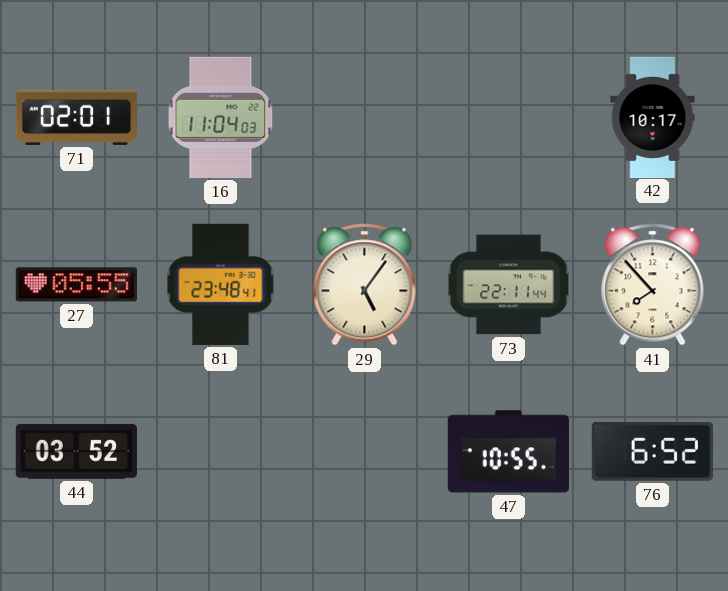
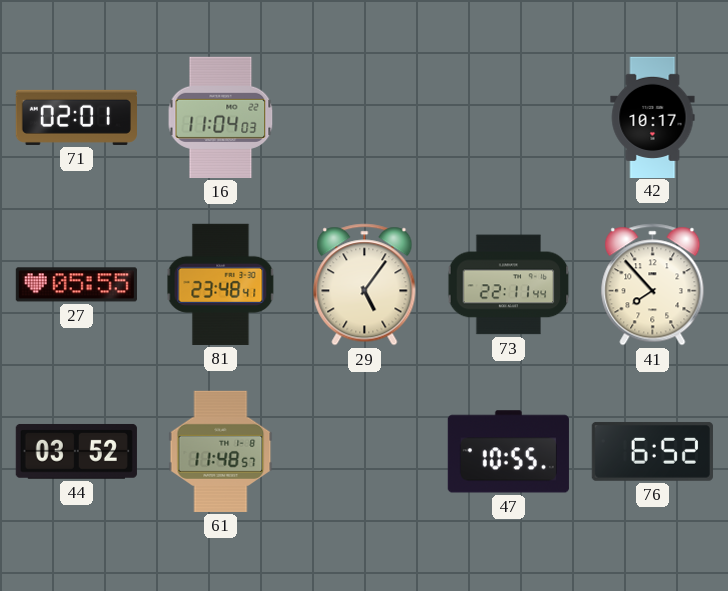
61: none -> 11:48 (221, 451)
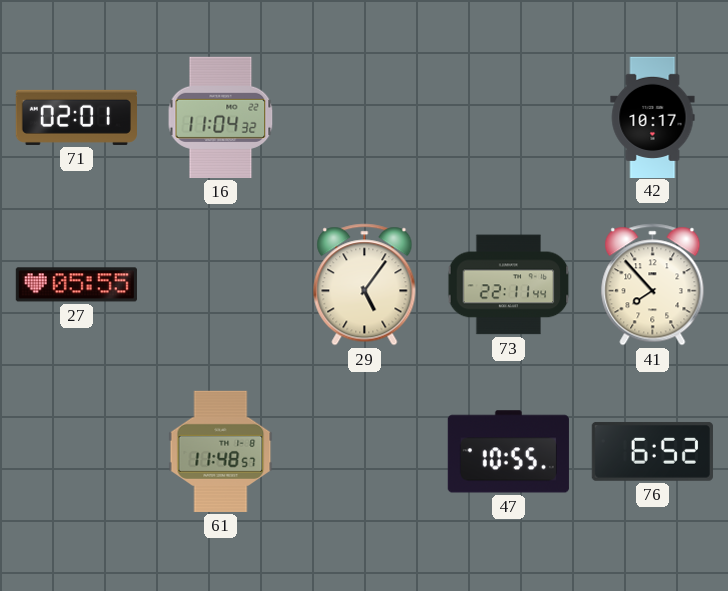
16: 11:04:03 -> 11:04:32 (221, 117)
81: 23:48 -> none (221, 284)
44: 03:52 -> none (76, 452)
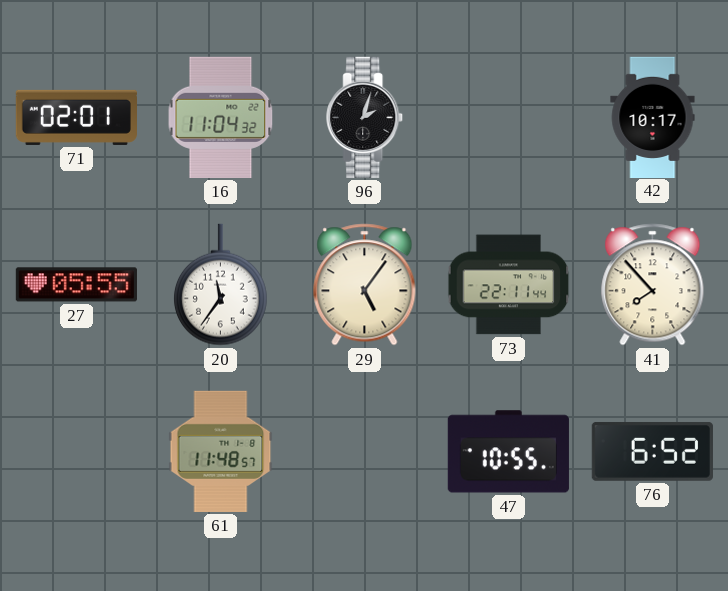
96: none -> 2:03 (365, 117)
20: none -> 11:36 (220, 285)
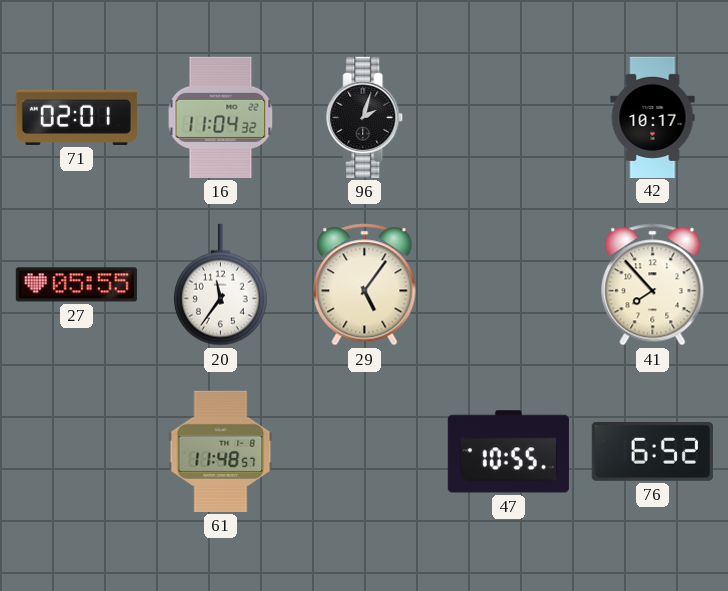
73: 22:11 -> none (509, 285)
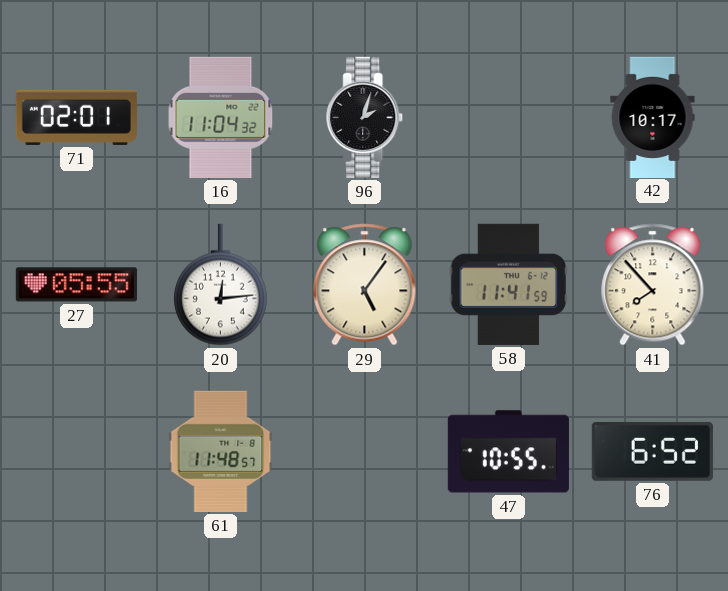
20: 11:36 -> 12:14 (220, 285)
58: none -> 11:41 (509, 284)
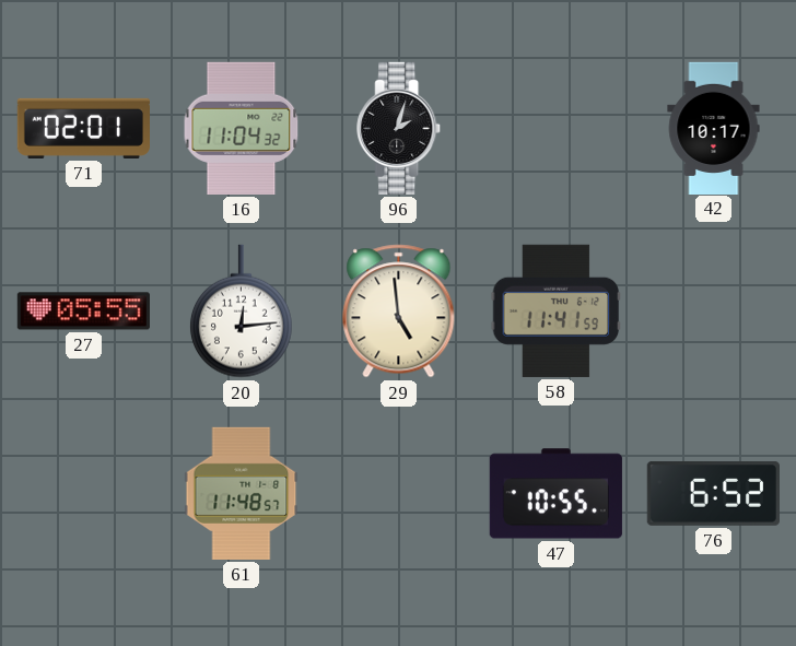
29: 5:06 -> 4:59 (399, 312)
41: 7:53 -> none (653, 285)
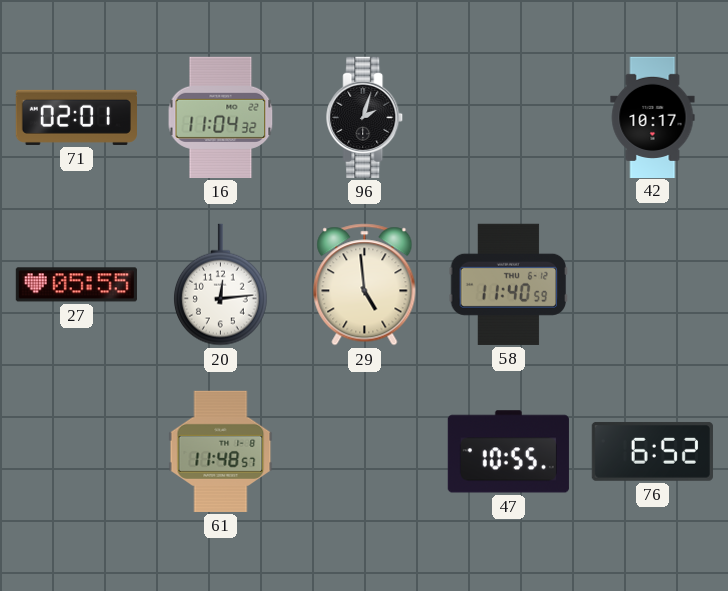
58: 11:41 -> 11:40 (509, 284)
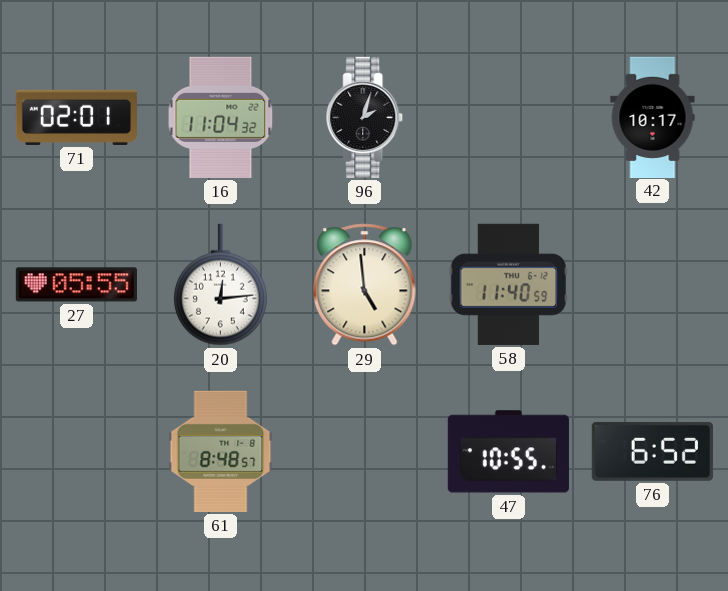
61: 11:48 -> 8:48 (221, 451)
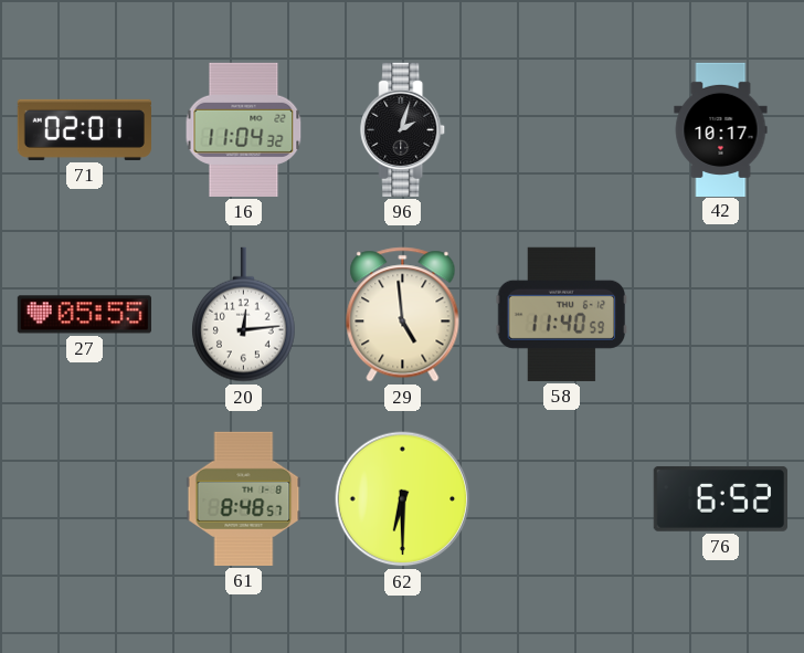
62: none -> 6:30 (403, 499)
47: 10:55 -> none (508, 452)
